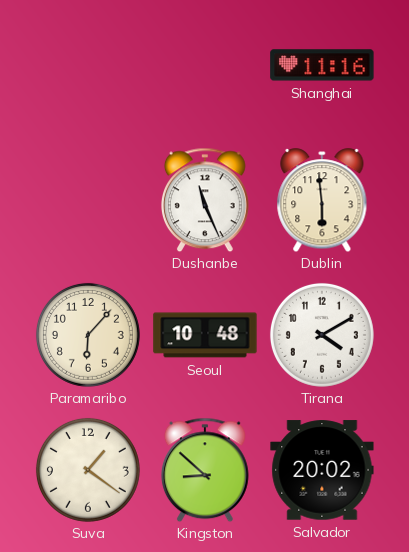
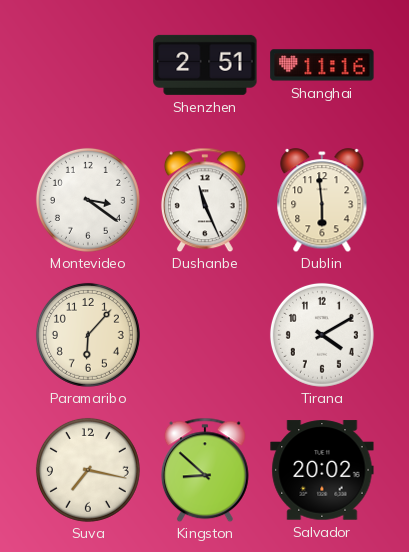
Shenzhen: none -> 2:51 (205, 65)
Montevideo: none -> 3:21 (88, 200)
Seoul: 10:48 -> none (205, 335)
Suva: 1:21 -> 7:17 (88, 470)
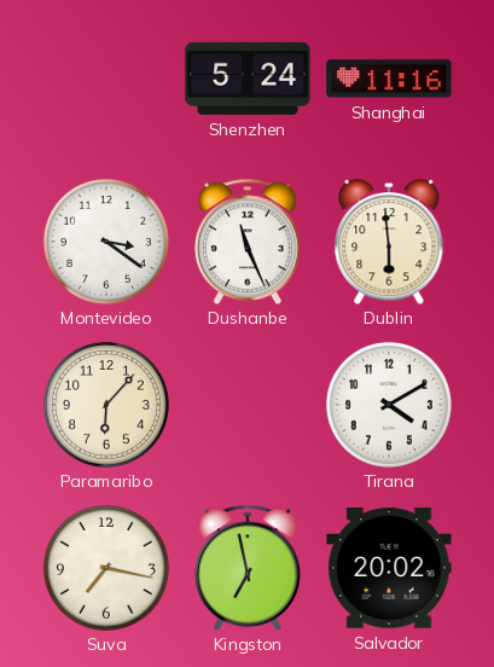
Shenzhen: 2:51 -> 5:24 (248, 79)
Kingston: 8:52 -> 6:58 (248, 568)
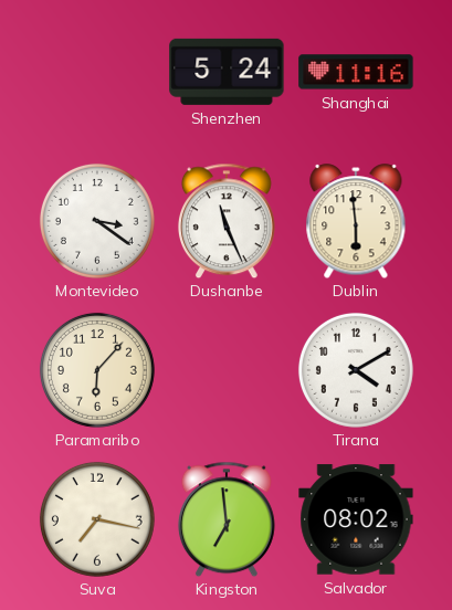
Kingston: 6:58 -> 6:59 (227, 519)
Salvador: 20:02 -> 08:02 (356, 519)
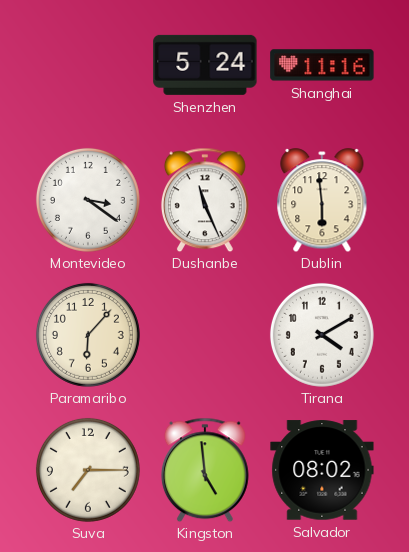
Suva: 7:17 -> 7:15 (88, 470)
Kingston: 6:59 -> 4:59 (205, 470)
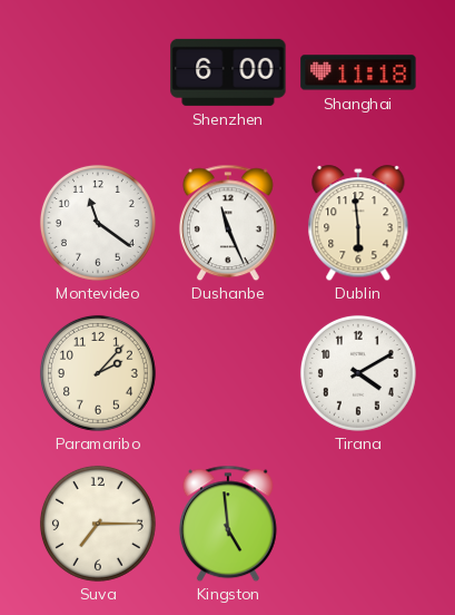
Shenzhen: 5:24 -> 6:00 (228, 72)
Shanghai: 11:16 -> 11:18 (358, 72)
Montevideo: 3:21 -> 11:21 (98, 223)
Paramaribo: 6:07 -> 2:07 (98, 373)
Salvador: 08:02 -> none (322, 470)
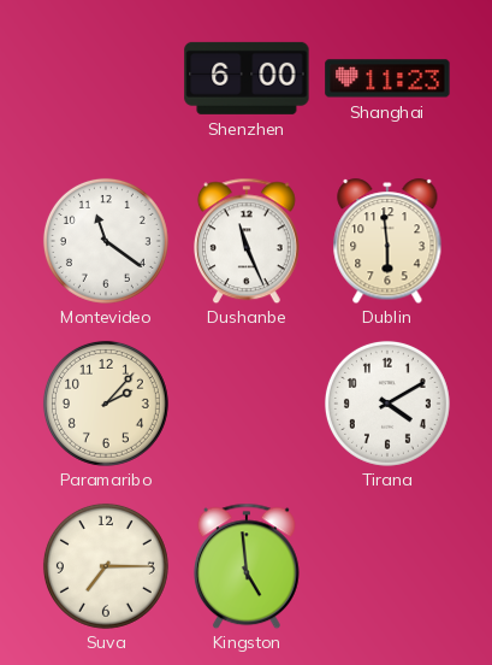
Shanghai: 11:18 -> 11:23 (387, 78)
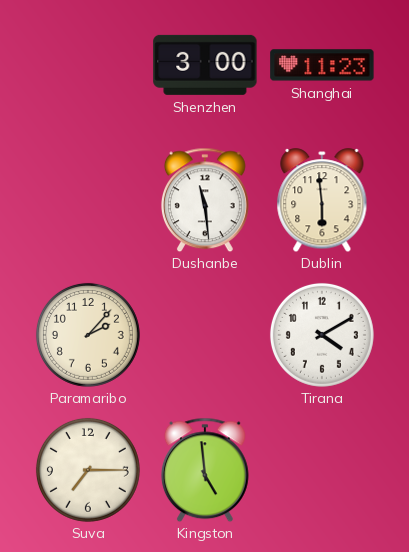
Shenzhen: 6:00 -> 3:00 (205, 65)
Montevideo: 11:21 -> none (106, 241)
Dushanbe: 11:26 -> 11:29 (205, 200)
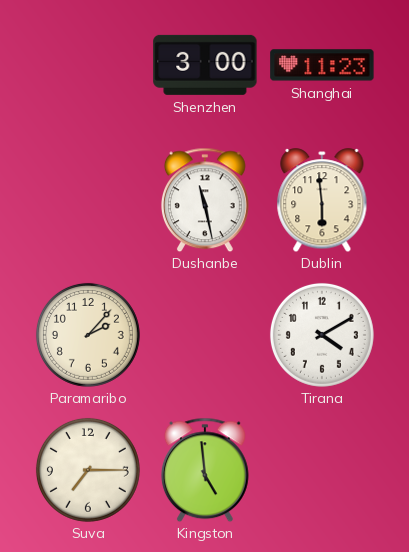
Dushanbe: 11:29 -> 11:28 (205, 200)
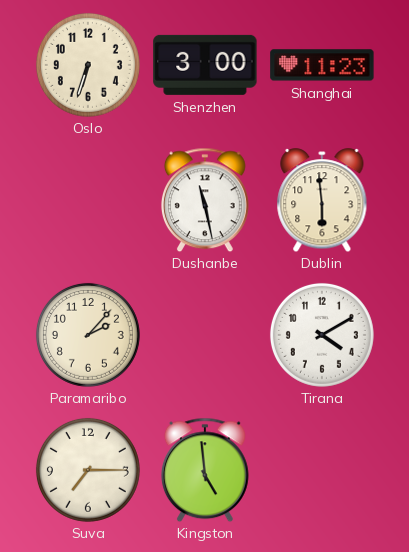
Oslo: none -> 6:33 (88, 65)
